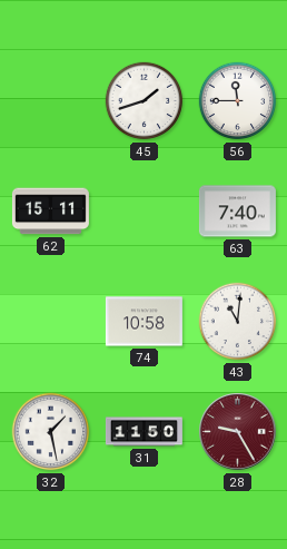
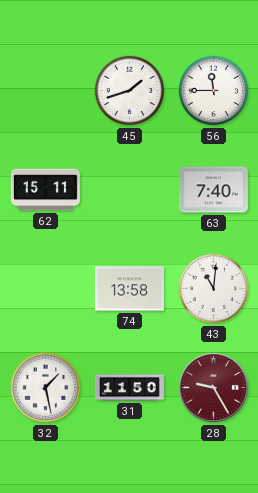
74: 10:58 -> 13:58 (129, 289)
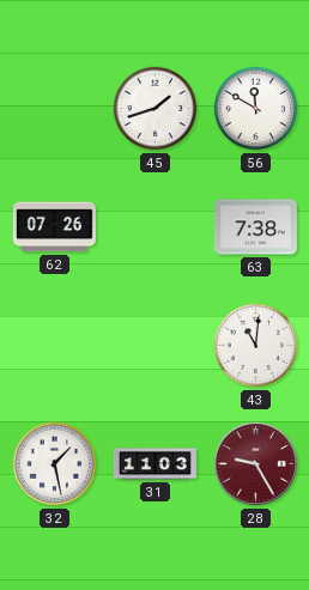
56: 11:45 -> 11:50 (256, 109)
62: 15:11 -> 07:26 (54, 227)
63: 7:40 -> 7:38 (255, 227)
74: 13:58 -> none (129, 289)
31: 11:50 -> 11:03 (154, 464)
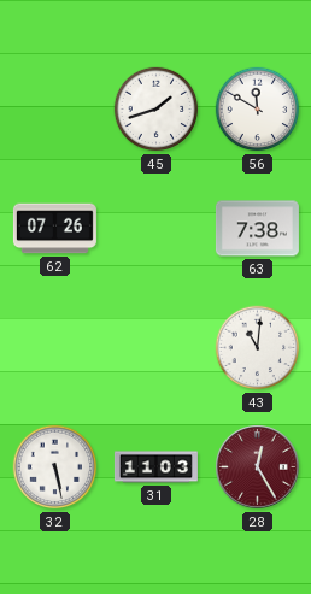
32: 1:28 -> 5:28 (55, 467)
28: 9:25 -> 12:25 (258, 467)
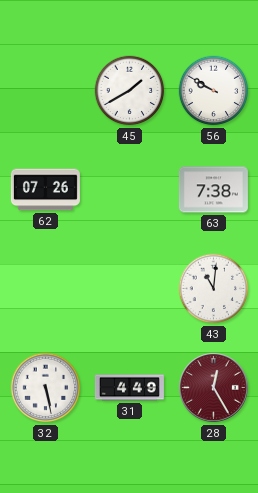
45: 1:42 -> 1:40 (130, 91)
56: 11:50 -> 9:50 (214, 91)
31: 11:03 -> 4:49 (129, 388)
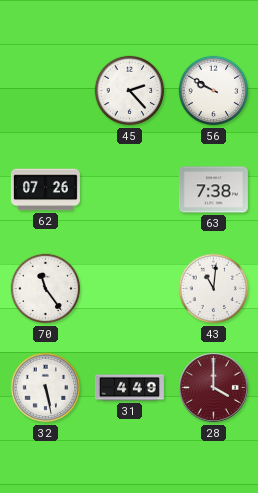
45: 1:40 -> 2:23 (130, 91)
70: none -> 11:24 (46, 289)
28: 12:25 -> 4:00 (214, 388)
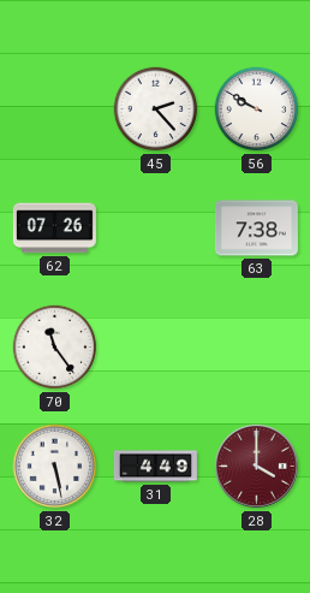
43: 11:01 -> none (214, 289)
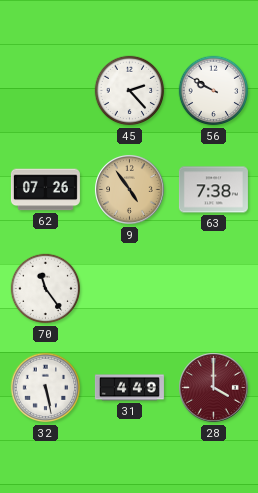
9: none -> 4:54 (130, 190)
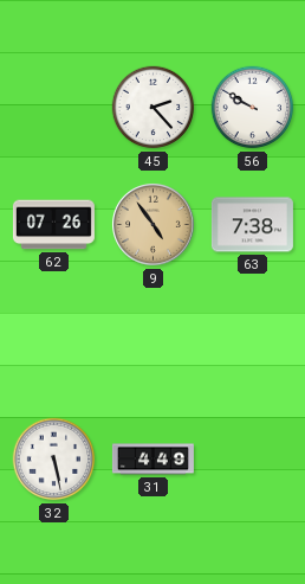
70: 11:24 -> none (46, 289)
28: 4:00 -> none (214, 388)
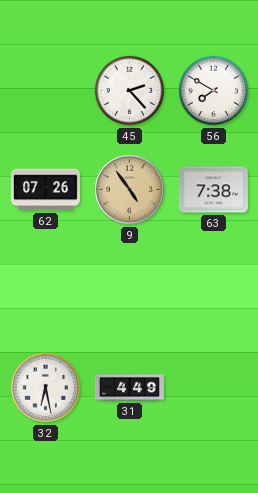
56: 9:50 -> 7:50 (214, 91)
32: 5:28 -> 6:28 (46, 388)
